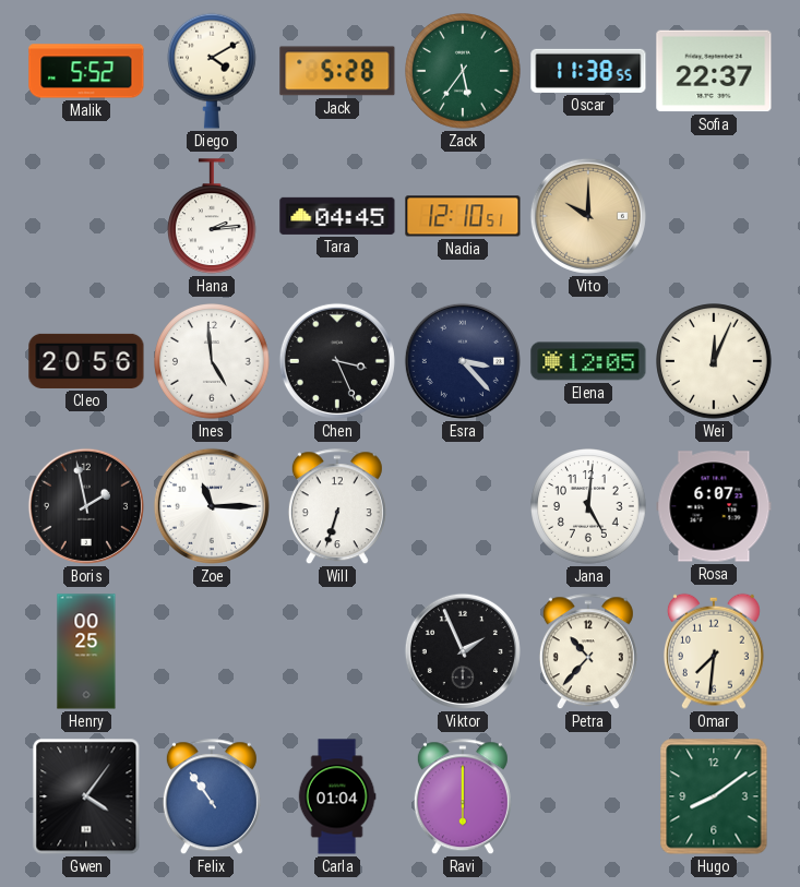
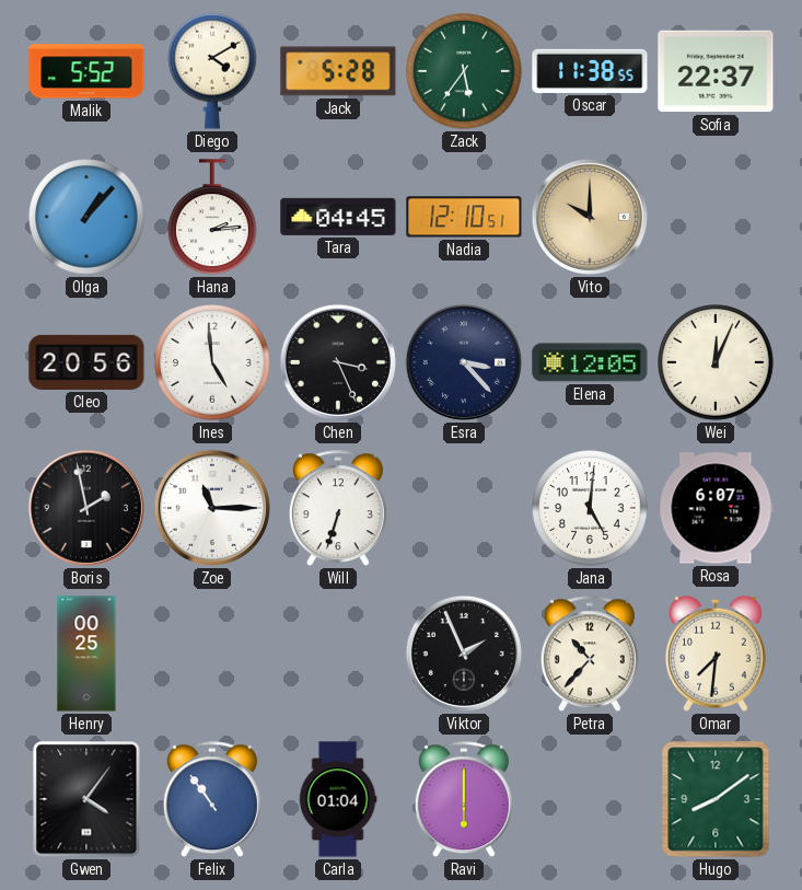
Olga: none -> 1:07 (86, 217)
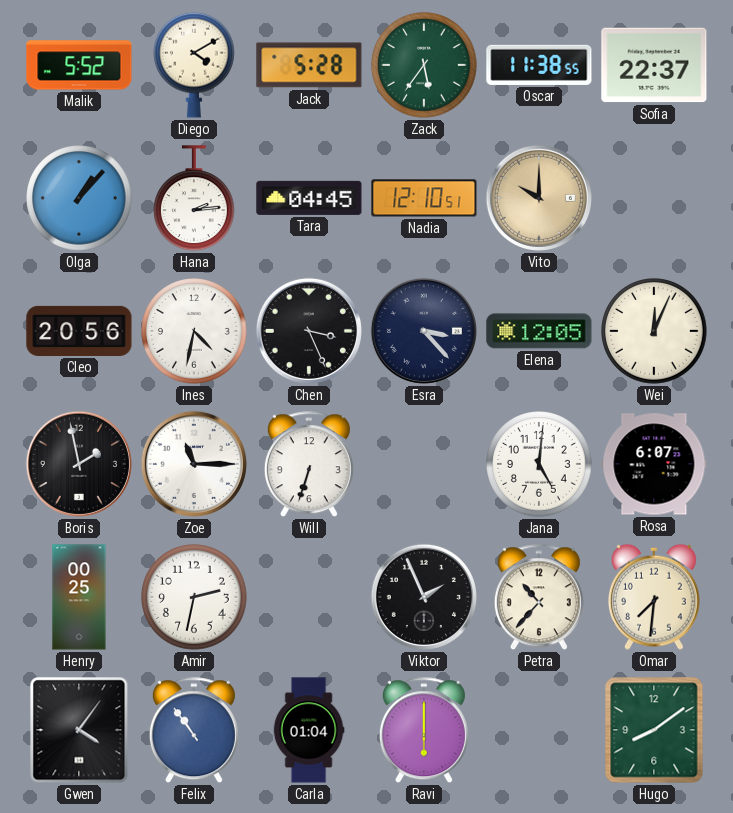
Ines: 4:59 -> 4:32 (194, 331)
Amir: none -> 2:32 (194, 597)
